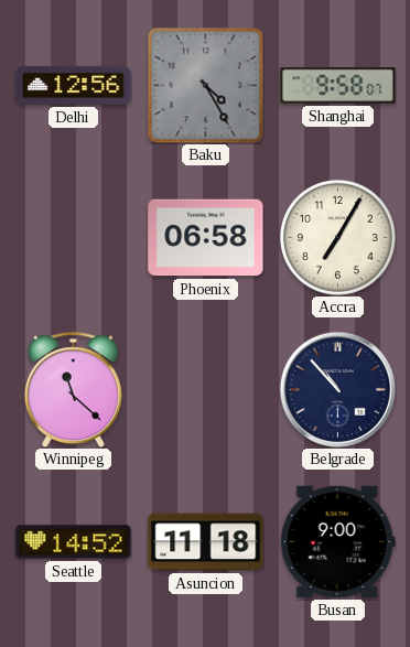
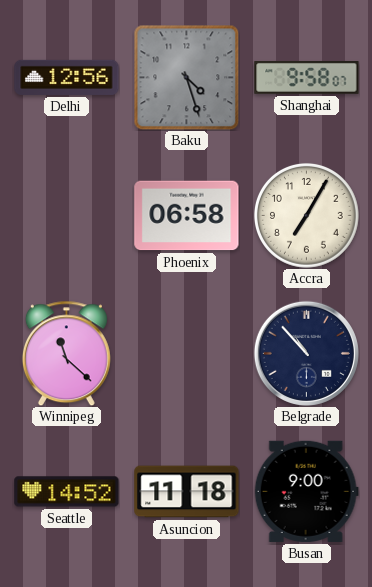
Baku: 4:25 -> 4:27 (186, 77)
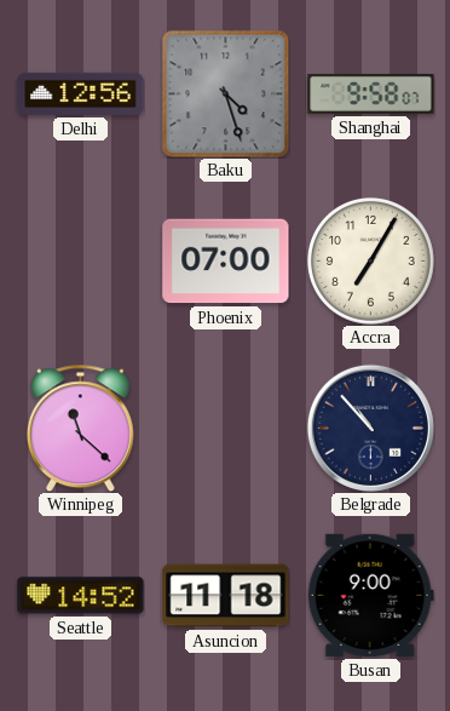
Phoenix: 06:58 -> 07:00 (226, 262)
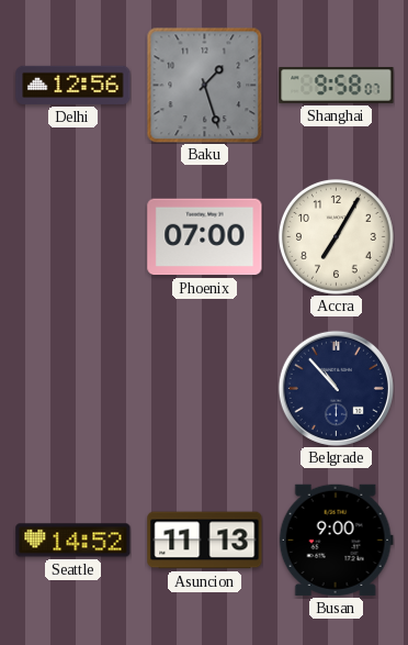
Baku: 4:27 -> 1:27 (204, 85)
Winnipeg: 11:22 -> none (80, 428)
Asuncion: 11:18 -> 11:13 (205, 541)
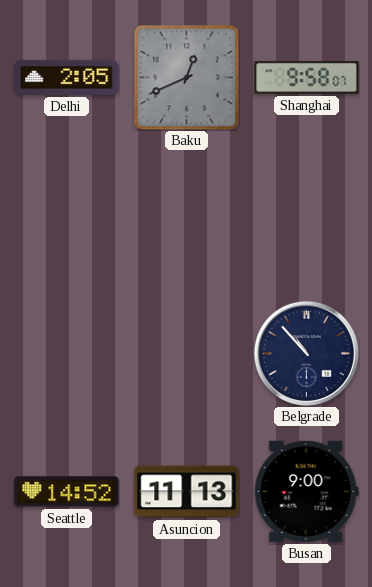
Delhi: 12:56 -> 2:05 (67, 77)
Baku: 1:27 -> 12:41 (186, 77)
Phoenix: 07:00 -> none (205, 237)
Accra: 7:05 -> none (337, 237)
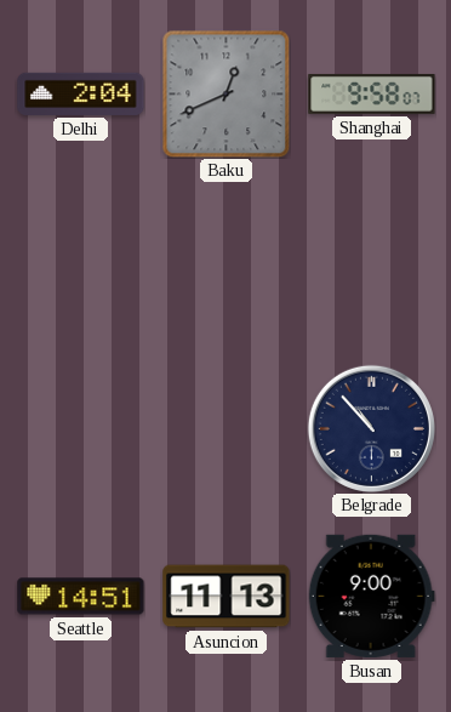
Delhi: 2:05 -> 2:04 (81, 93)
Seattle: 14:52 -> 14:51 (81, 597)
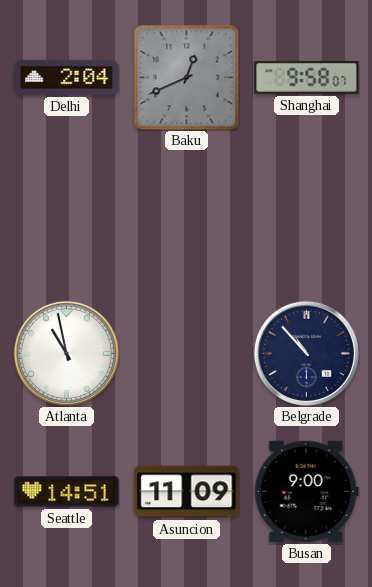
Atlanta: none -> 10:58 (66, 353)
Asuncion: 11:13 -> 11:09 (187, 492)
